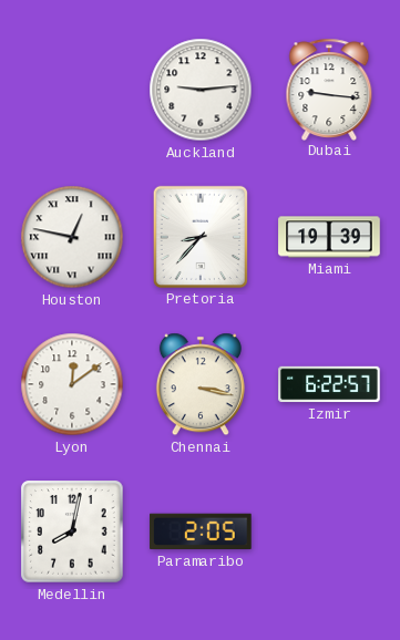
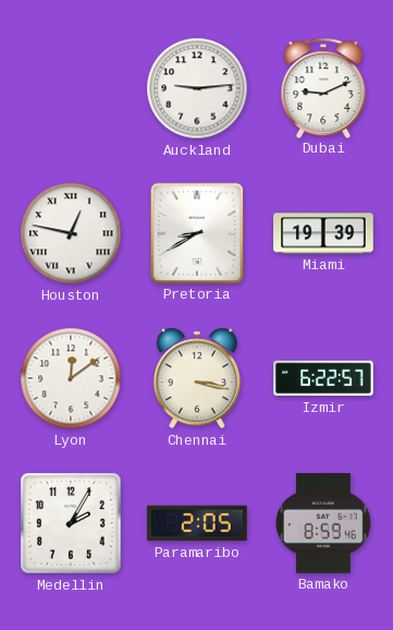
Dubai: 9:16 -> 9:11 (323, 87)
Pretoria: 8:37 -> 8:40 (197, 233)
Medellin: 8:02 -> 2:05 (71, 523)
Bamako: none -> 8:59 (323, 523)
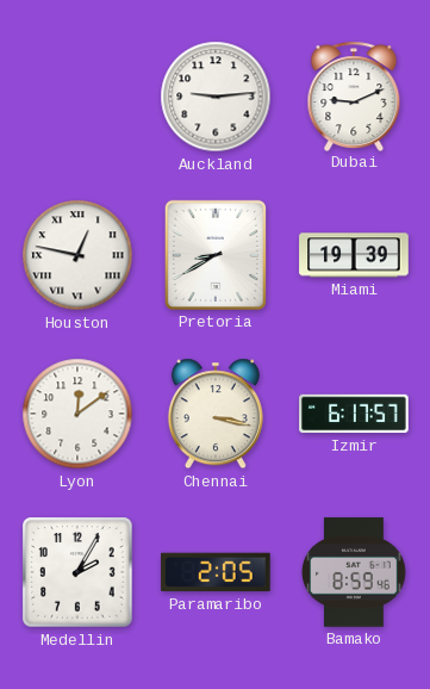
Izmir: 6:22 -> 6:17 (354, 414)
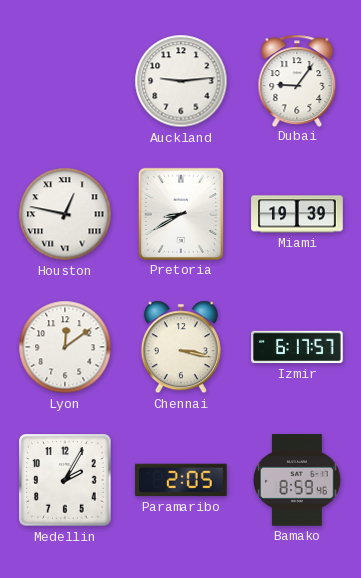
Dubai: 9:11 -> 9:06 (297, 80)
